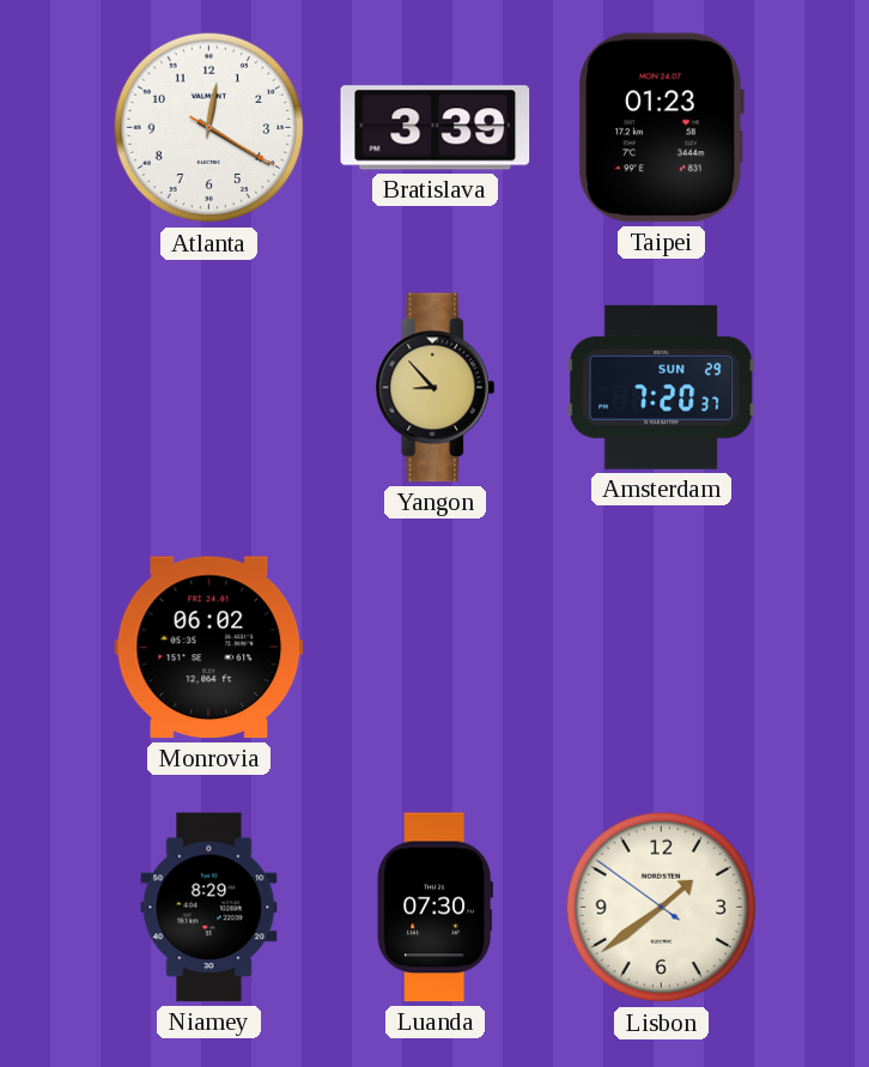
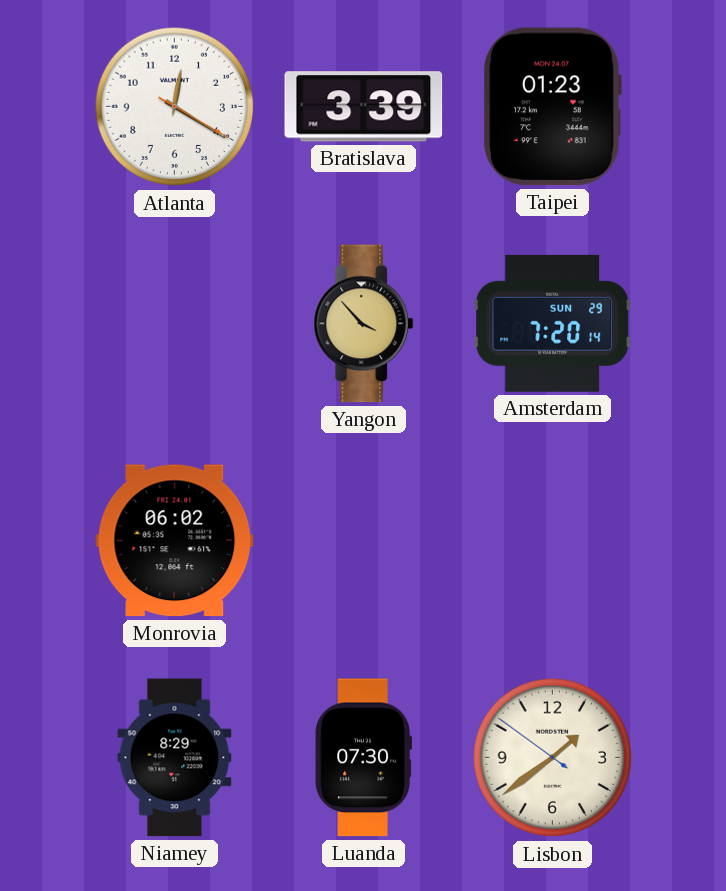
Yangon: 8:53 -> 3:53 (364, 324)
Amsterdam: 7:20:37 -> 7:20:14 (553, 323)
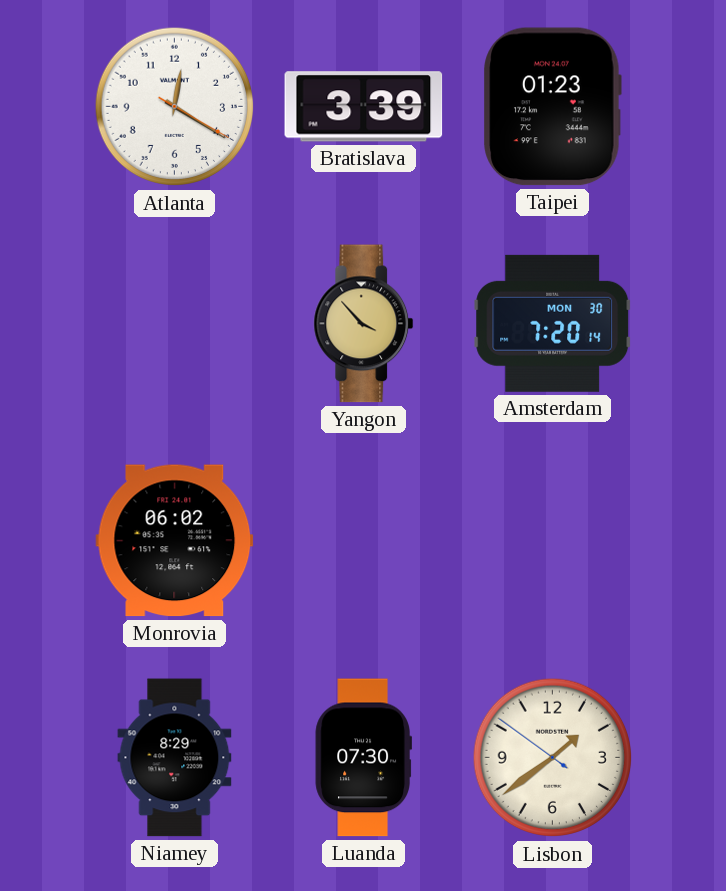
Amsterdam date: SUN 29 -> MON 30 (553, 323)
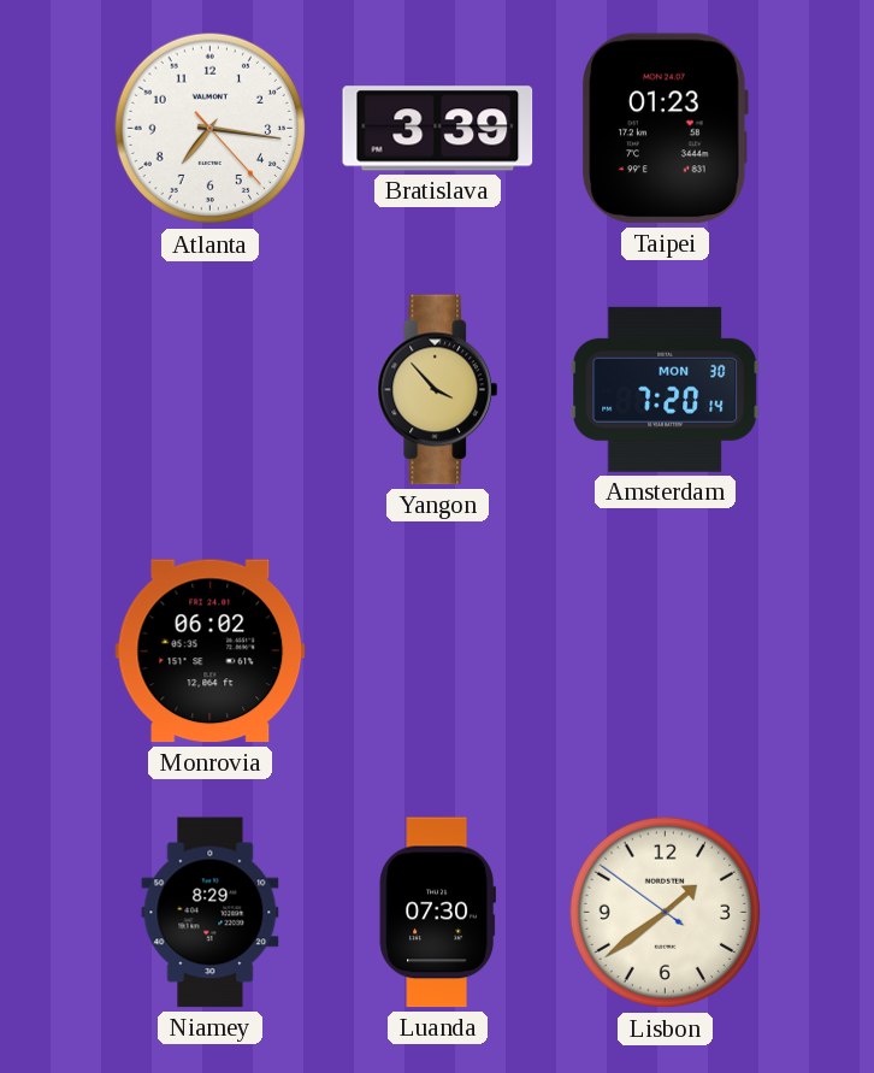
Atlanta: 12:20 -> 7:16 (211, 129)
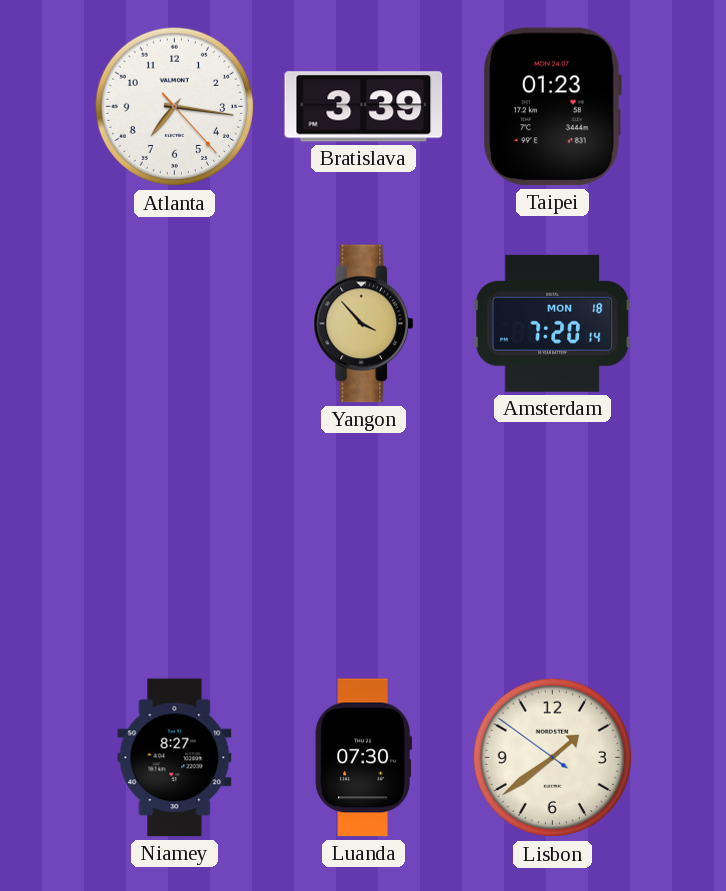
Amsterdam date: MON 30 -> MON 18 (553, 323)
Monrovia: 06:02 -> none (211, 652)
Niamey: 8:29 -> 8:27 (175, 758)
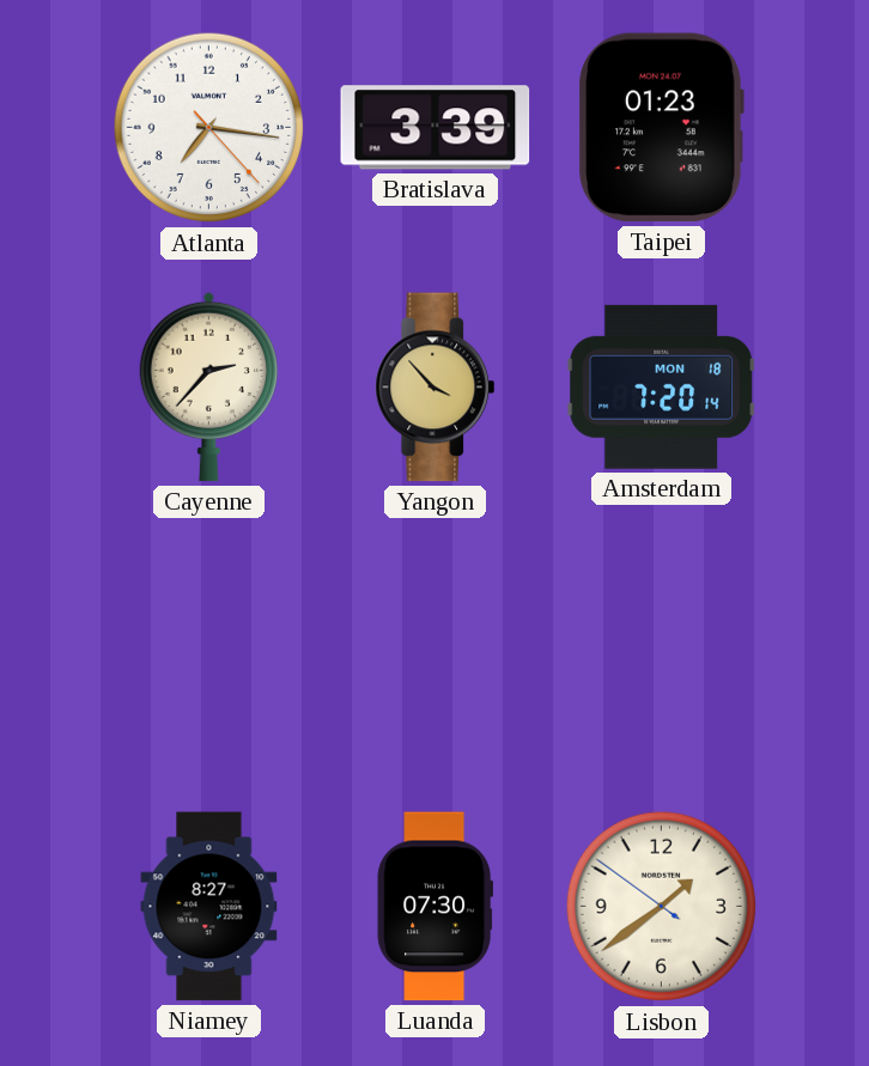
Cayenne: none -> 2:37 (208, 386)
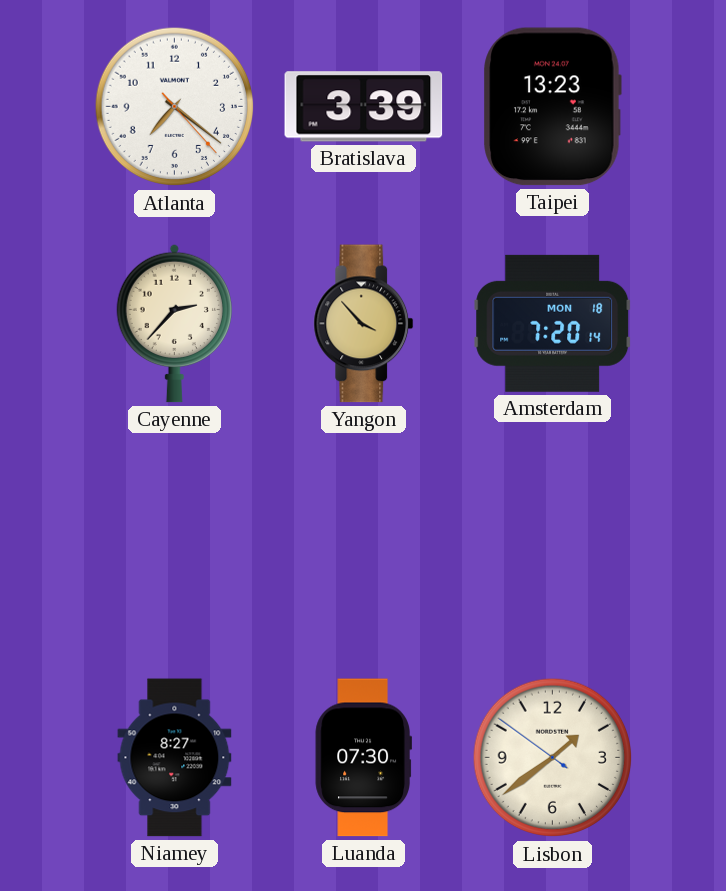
Atlanta: 7:16 -> 7:21 (175, 107)
Taipei: 01:23 -> 13:23 (552, 107)
